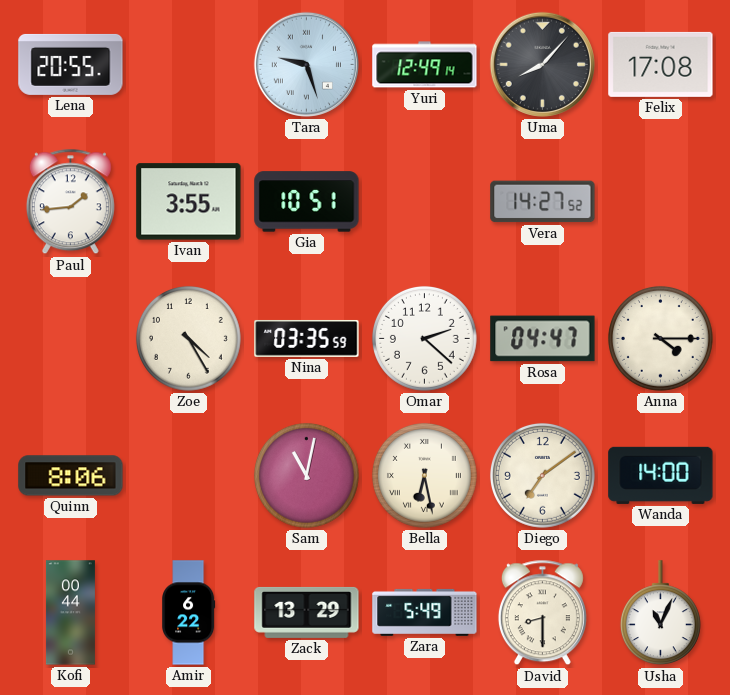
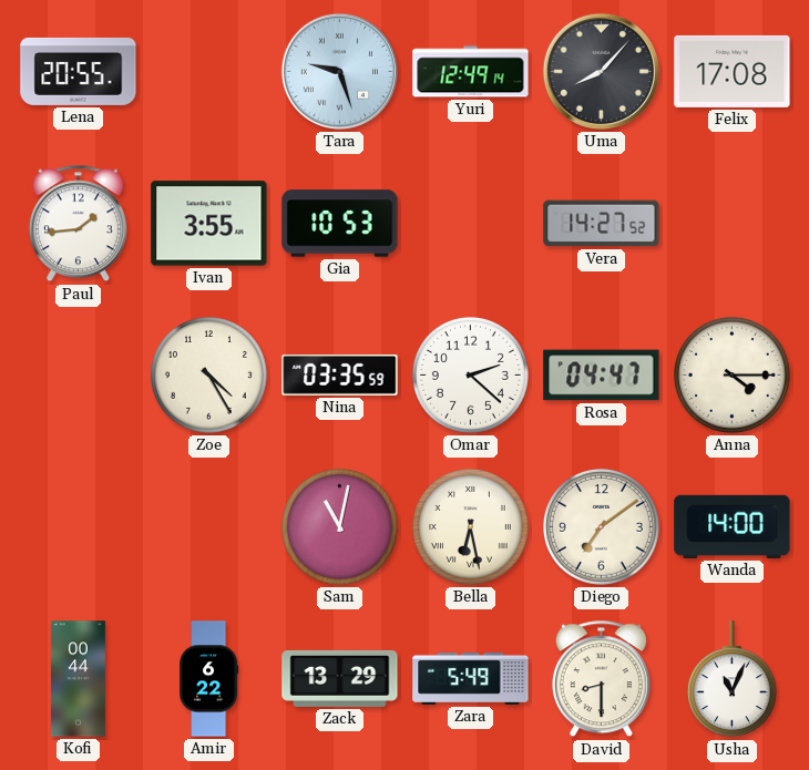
Gia: 10:51 -> 10:53 (340, 224)
Quinn: 8:06 -> none (71, 476)
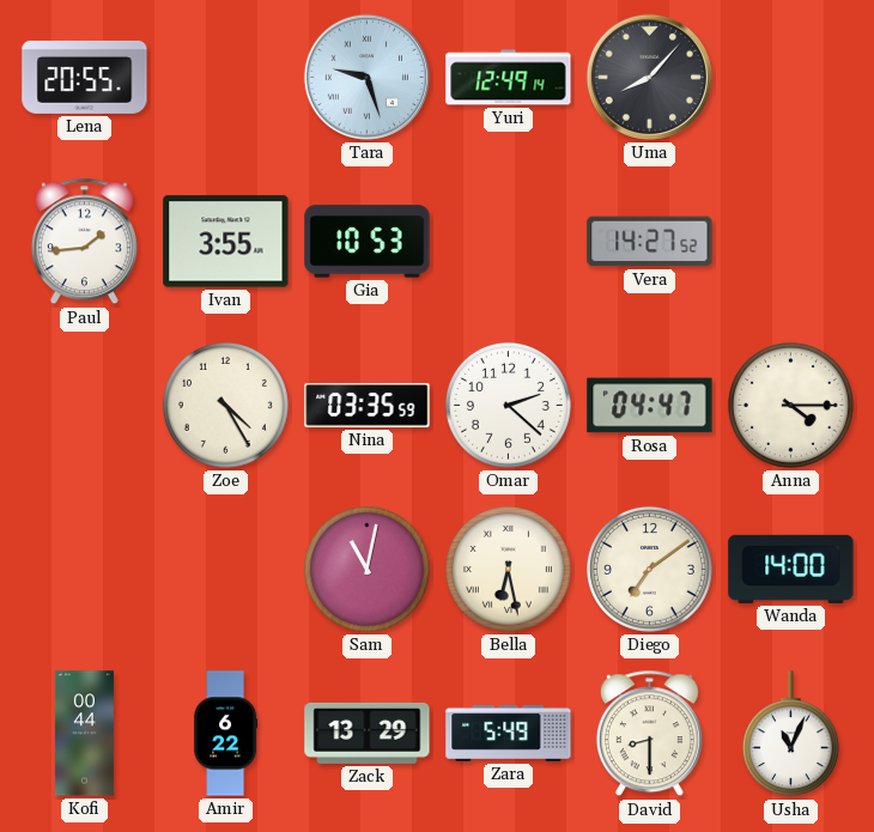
Felix: 17:08 -> none (733, 71)
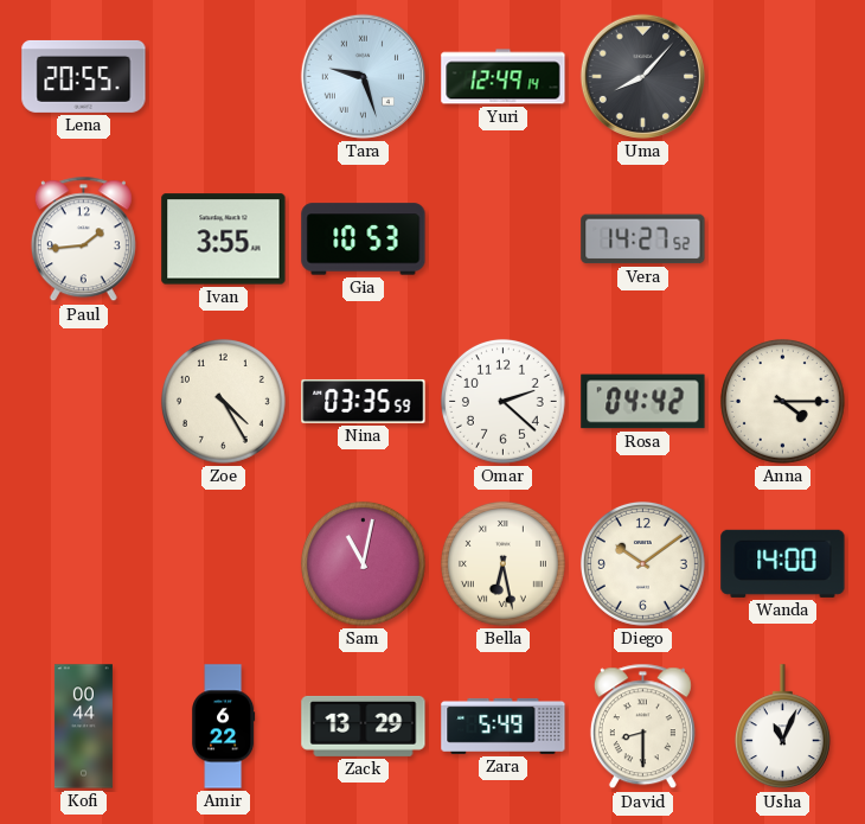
Rosa: 04:47 -> 04:42 (643, 402)
Diego: 7:09 -> 10:09 (642, 563)
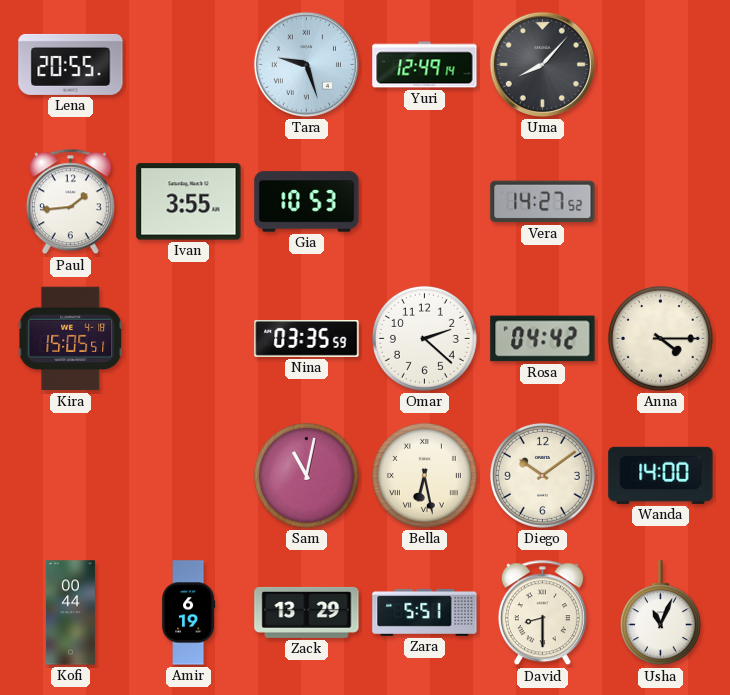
Kira: none -> 15:05 (71, 339)
Zoe: 4:25 -> none (223, 401)
Amir: 6:22 -> 6:19 (189, 613)
Zara: 5:49 -> 5:51 (425, 612)
